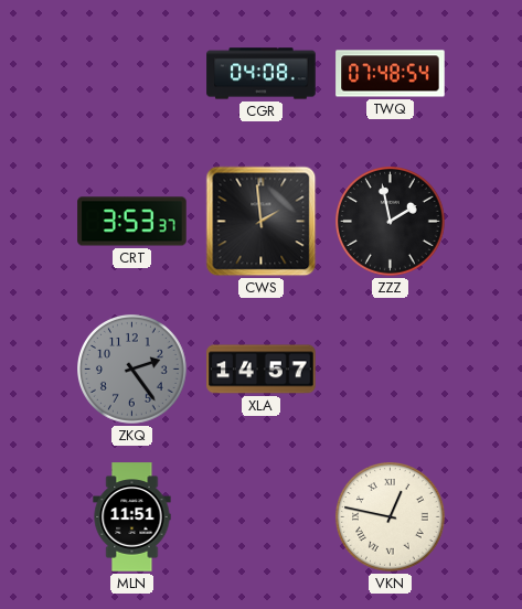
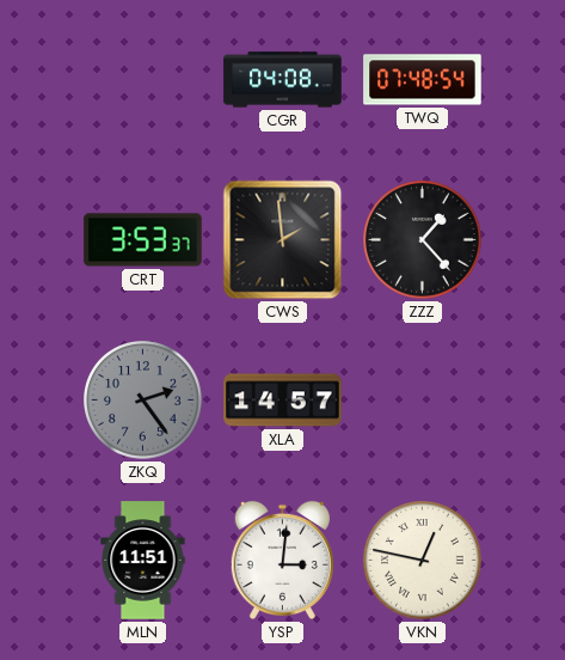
ZZZ: 1:58 -> 1:23 (423, 240)
YSP: none -> 3:01 (282, 561)
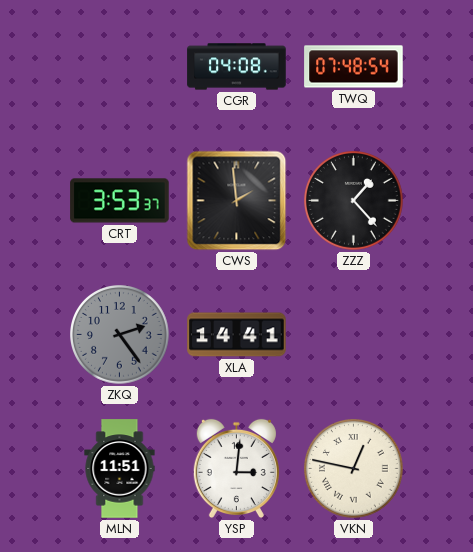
XLA: 14:57 -> 14:41 (237, 335)
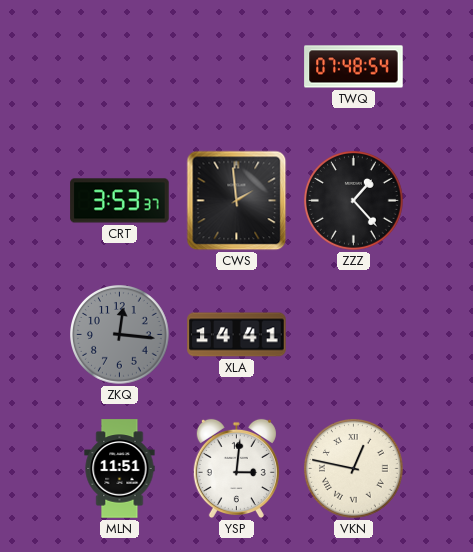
CGR: 04:08 -> none (237, 67)
ZKQ: 2:24 -> 12:16 (120, 335)
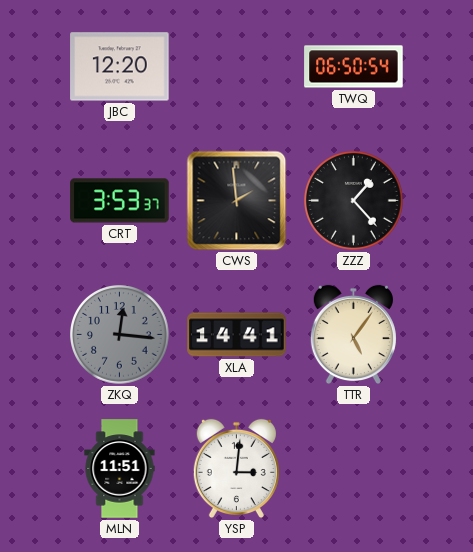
JBC: none -> 12:20 (120, 67)
TWQ: 07:48 -> 06:50 (354, 67)
TTR: none -> 5:06 (353, 335)
VKN: 12:47 -> none (354, 469)
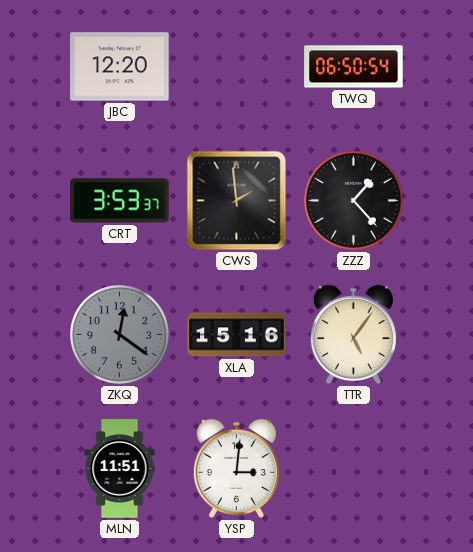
ZKQ: 12:16 -> 12:21 (120, 335)
XLA: 14:41 -> 15:16 (237, 335)
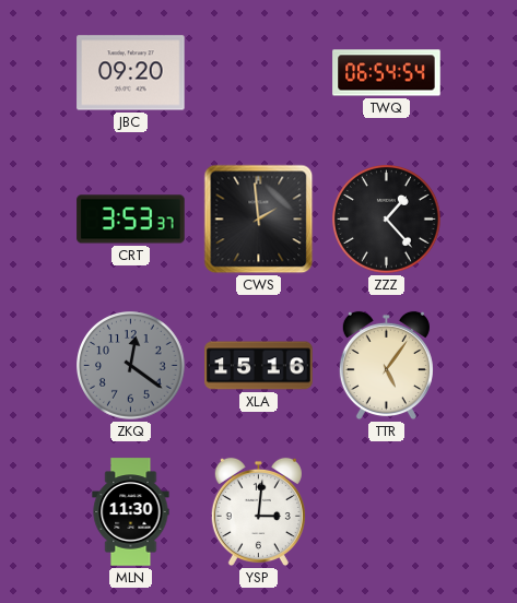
JBC: 12:20 -> 09:20 (131, 73)
TWQ: 06:50 -> 06:54 (387, 73)
MLN: 11:51 -> 11:30 (131, 512)
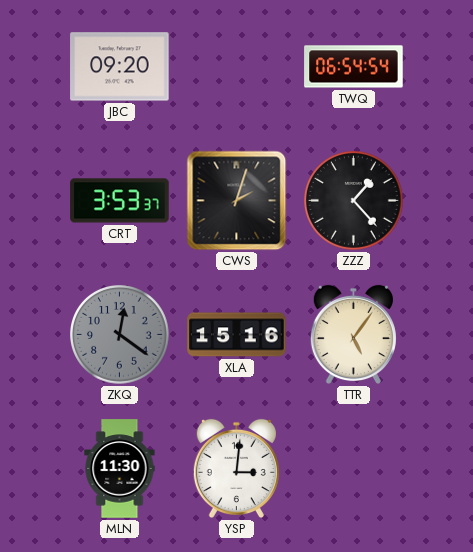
CWS: 1:59 -> 2:03 (237, 201)
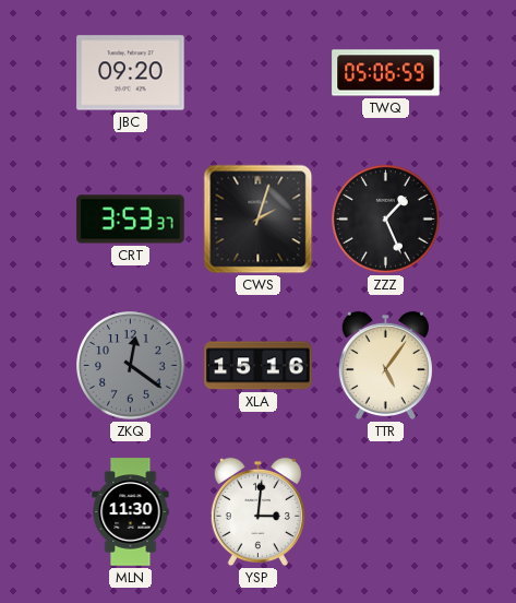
TWQ: 06:54 -> 05:06 (386, 73)
ZZZ: 1:23 -> 1:26 (386, 220)
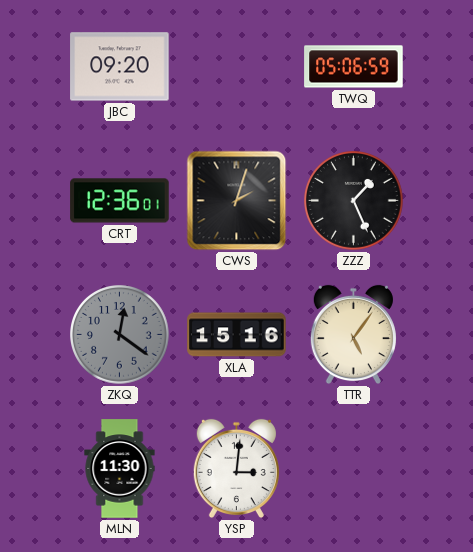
CRT: 3:53 -> 12:36 (120, 201)
